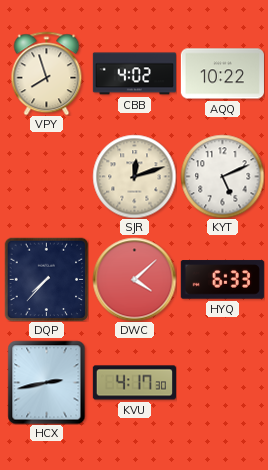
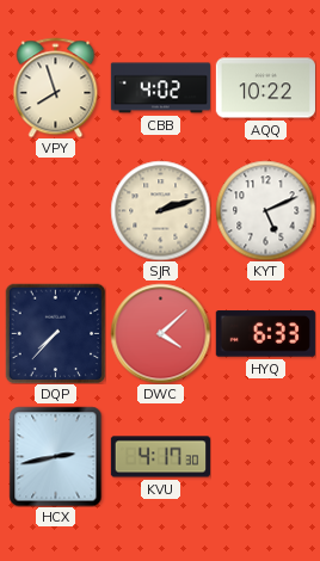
SJR: 12:12 -> 2:12 (160, 210)
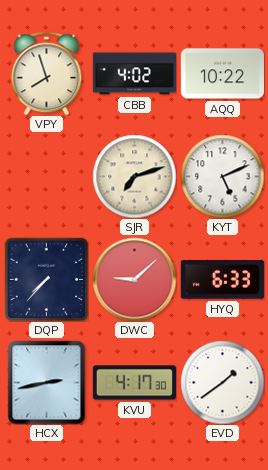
SJR: 2:12 -> 7:12 (134, 176)
DWC: 4:08 -> 9:08 (134, 279)
EVD: none -> 1:39 (222, 382)
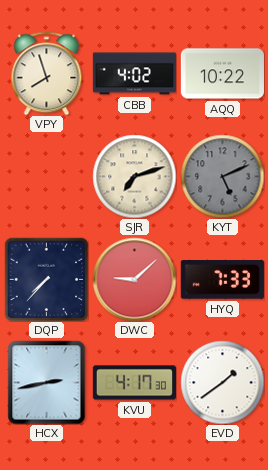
KYT dial: white -> grey (222, 176)
HYQ: 6:33 -> 7:33 (222, 280)
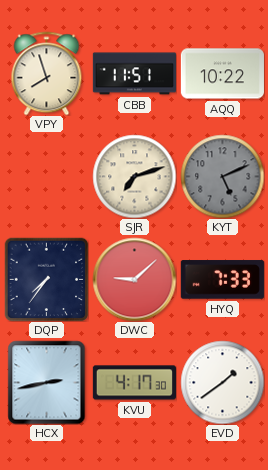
CBB: 4:02 -> 11:51 (134, 74)
DQP: 7:37 -> 7:36 (46, 279)
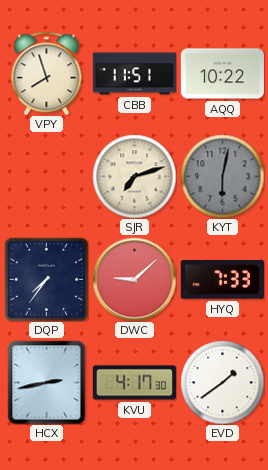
KYT: 5:11 -> 6:02 (222, 176)
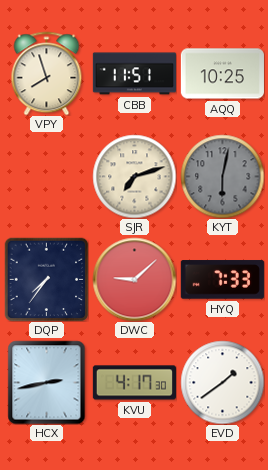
AQQ: 10:22 -> 10:25 (222, 74)
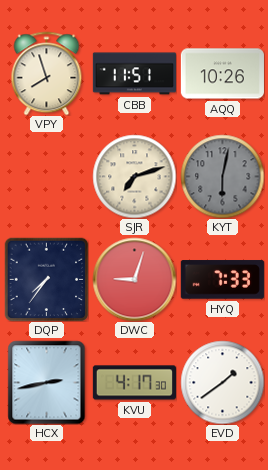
AQQ: 10:25 -> 10:26 (222, 74)
DWC: 9:08 -> 9:03 (134, 279)
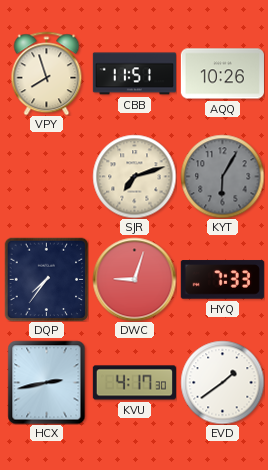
KYT: 6:02 -> 6:05 (222, 176)
